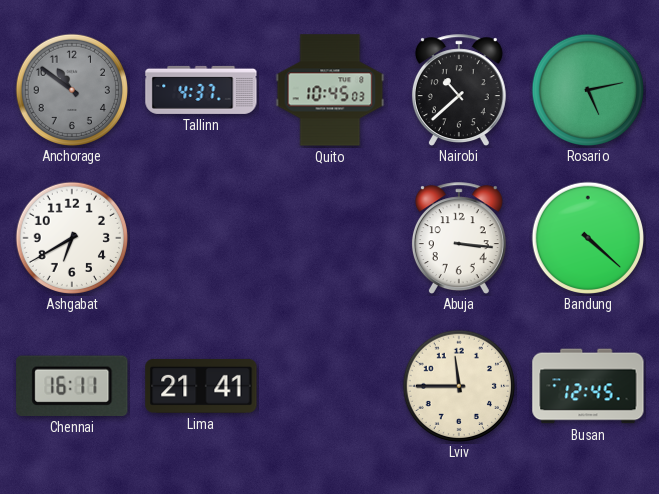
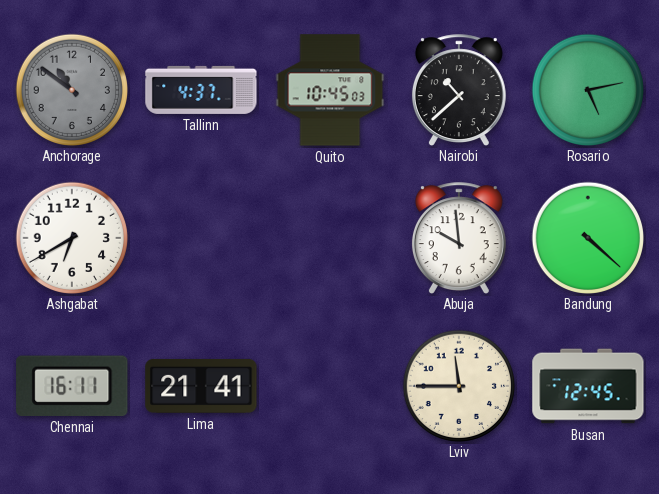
Abuja: 3:16 -> 9:59 (459, 238)
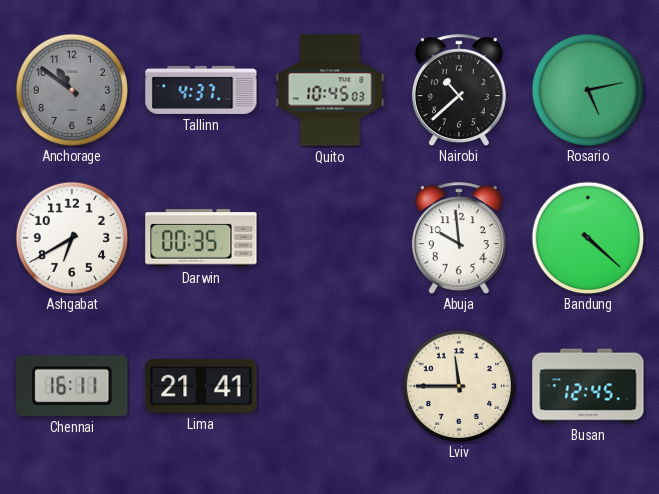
Darwin: none -> 00:35 (201, 238)
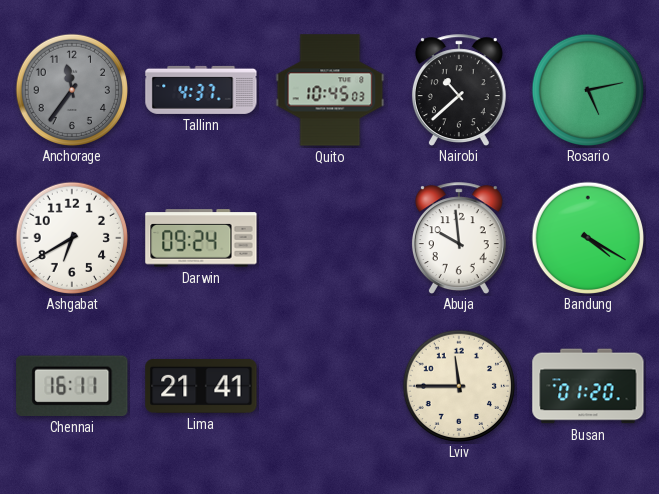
Anchorage: 10:51 -> 11:36 (71, 89)
Darwin: 00:35 -> 09:24 (201, 238)
Bandung: 4:22 -> 4:20 (587, 237)
Busan: 12:45 -> 01:20 (588, 386)
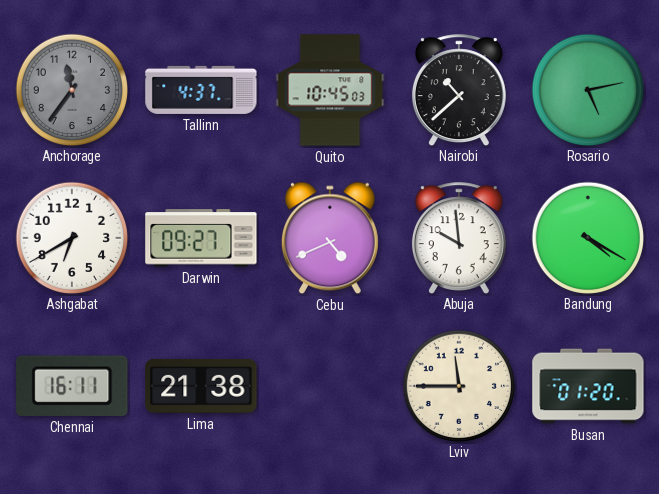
Darwin: 09:24 -> 09:27 (201, 238)
Cebu: none -> 4:41 (330, 238)
Lima: 21:41 -> 21:38 (201, 386)
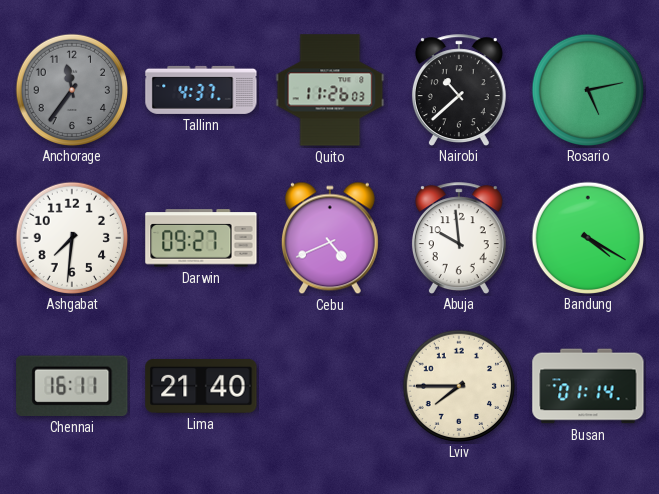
Quito: 10:45 -> 11:26 (330, 90)
Ashgabat: 6:40 -> 7:31 (71, 237)
Lima: 21:38 -> 21:40 (201, 386)
Lviv: 11:45 -> 7:45 (458, 385)
Busan: 01:20 -> 01:14 (588, 386)
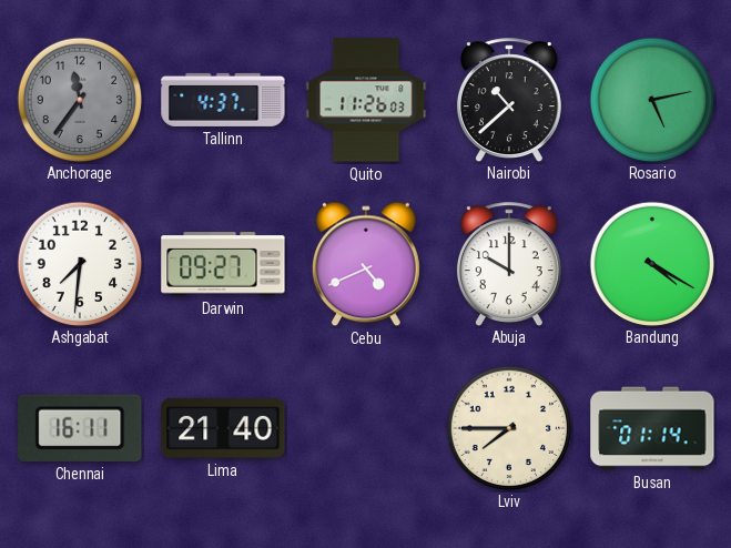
Abuja: 9:59 -> 10:00 (509, 264)
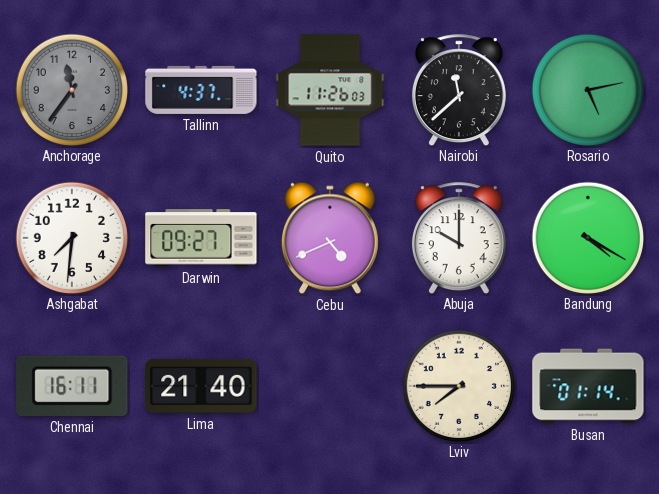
Nairobi: 10:38 -> 11:38 (459, 90)
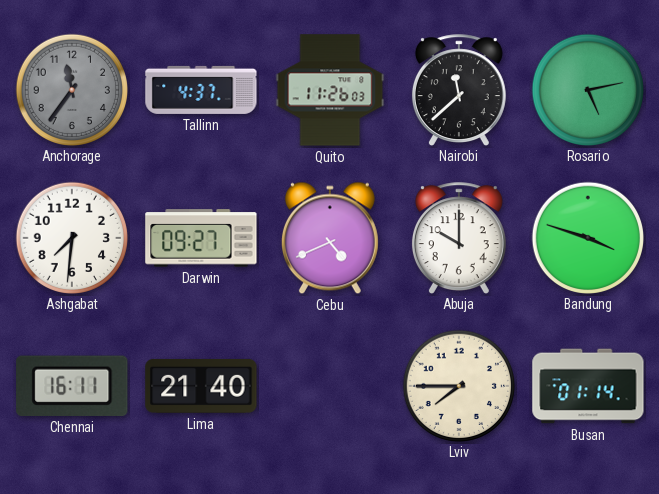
Bandung: 4:20 -> 3:48 (587, 237)
